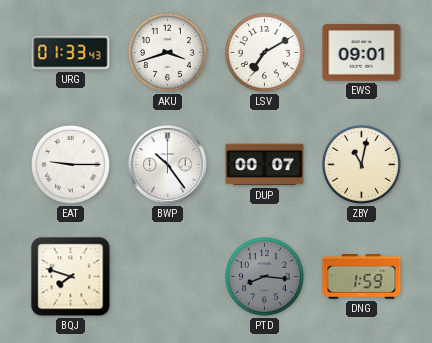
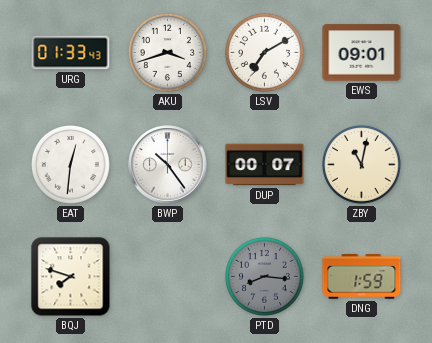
EAT: 9:15 -> 12:31 (70, 164)
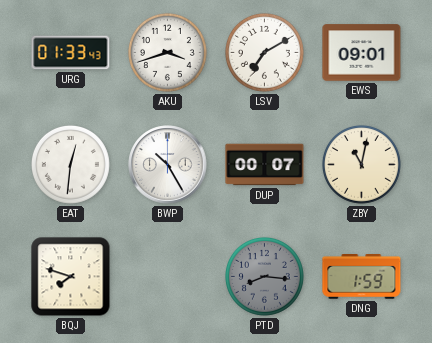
BWP: 10:24 -> 10:25 (168, 165)
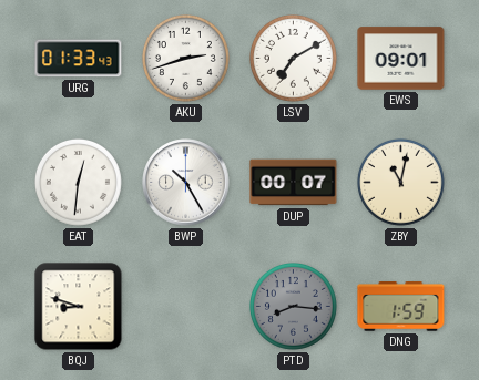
AKU: 3:42 -> 2:42 (185, 58)
BQJ: 7:48 -> 8:48 (79, 307)
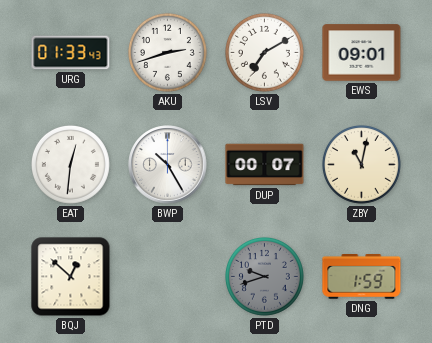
BQJ: 8:48 -> 12:52 (71, 277)
PTD: 8:16 -> 9:42 (264, 276)
